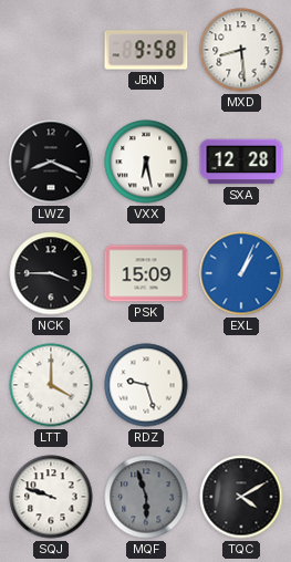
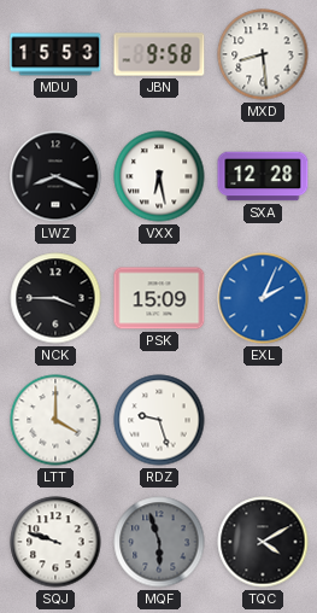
MDU: none -> 15:53 (55, 54)
EXL: 1:04 -> 2:04 (263, 298)
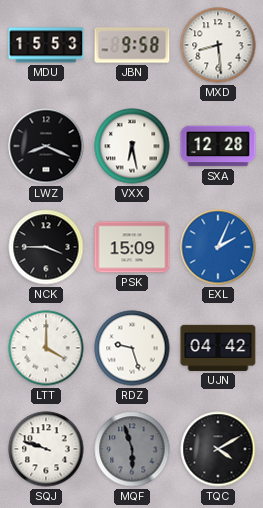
UJN: none -> 04:42 (218, 348)
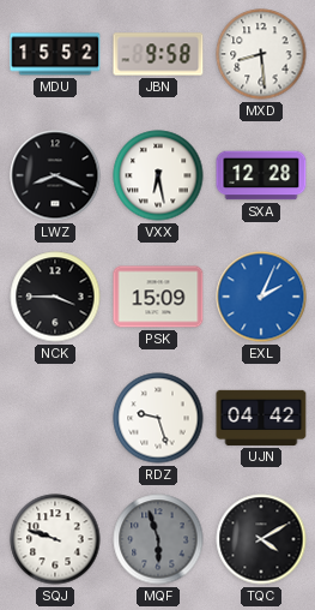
MDU: 15:53 -> 15:52 (55, 54)
LTT: 4:00 -> none (46, 348)
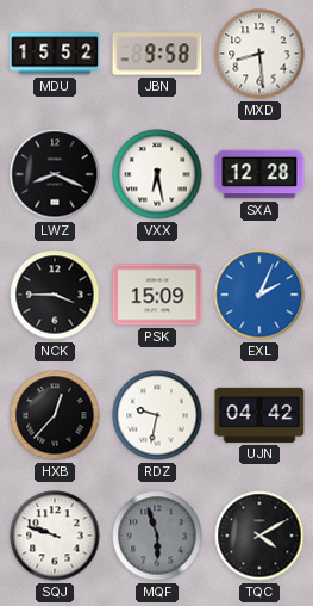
HXB: none -> 12:37 (55, 415)
RDZ: 9:27 -> 9:32 (157, 415)
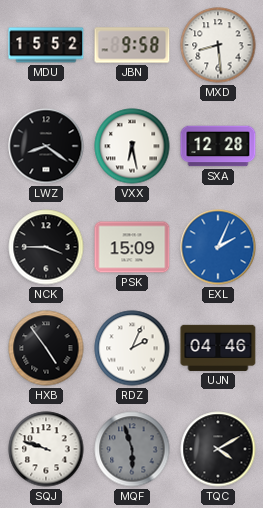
LWZ: 8:19 -> 8:21 (46, 146)
HXB: 12:37 -> 4:54 (46, 348)
RDZ: 9:32 -> 2:04 (132, 348)
UJN: 04:42 -> 04:46 (218, 348)
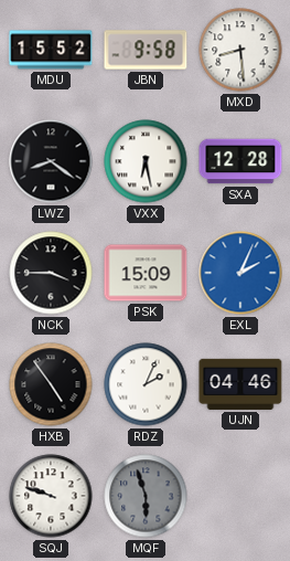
TQC: 4:10 -> none (218, 449)
